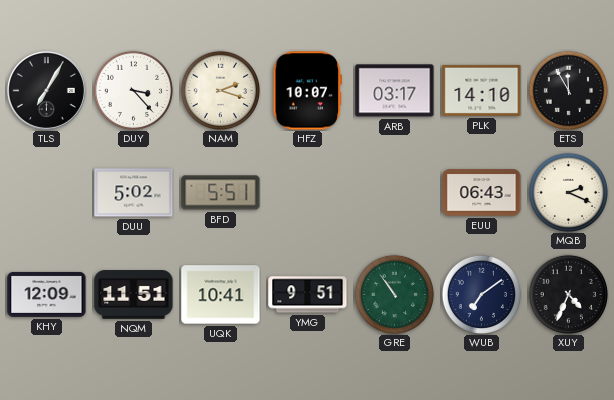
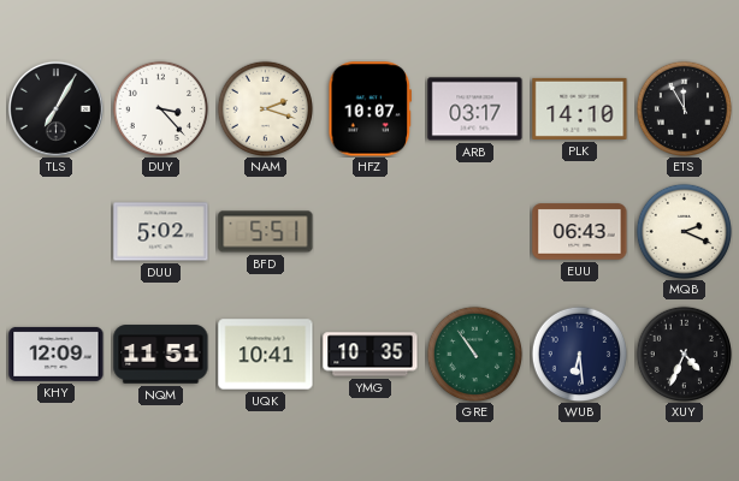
YMG: 9:51 -> 10:35 (371, 355)
WUB: 7:09 -> 6:29 (579, 354)
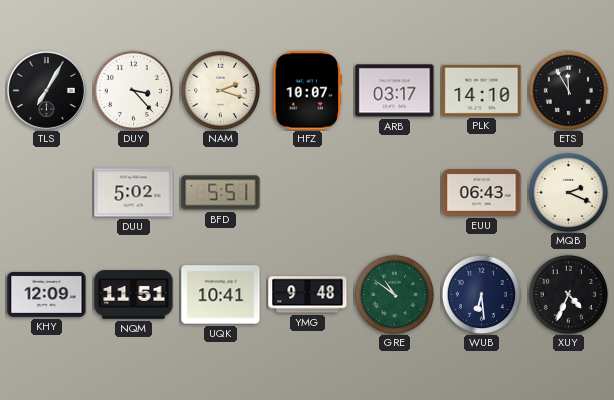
YMG: 10:35 -> 9:48 (308, 295)
GRE: 10:54 -> 10:51 (394, 294)
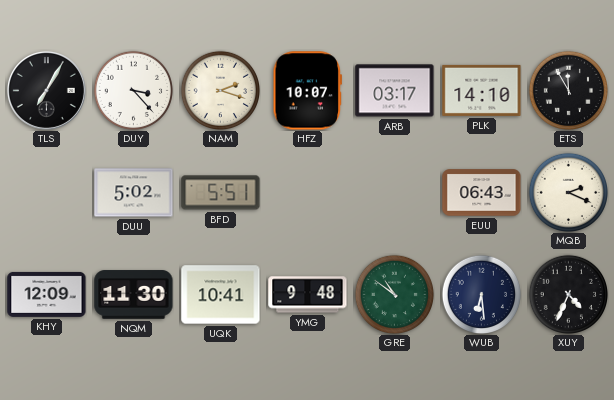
NQM: 11:51 -> 11:30 (134, 295)
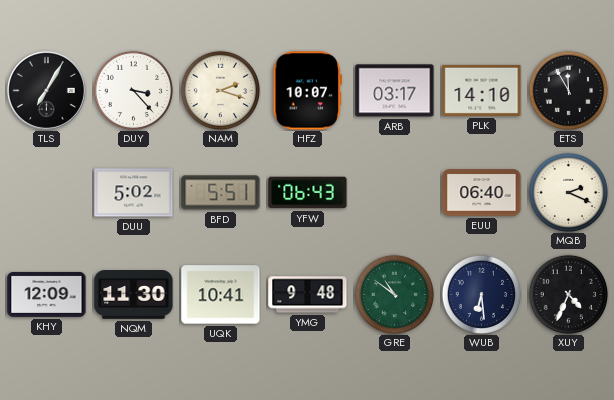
YFW: none -> 06:43 (308, 193)
EUU: 06:43 -> 06:40 (482, 193)
